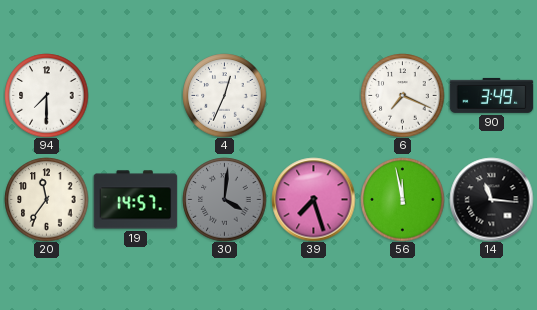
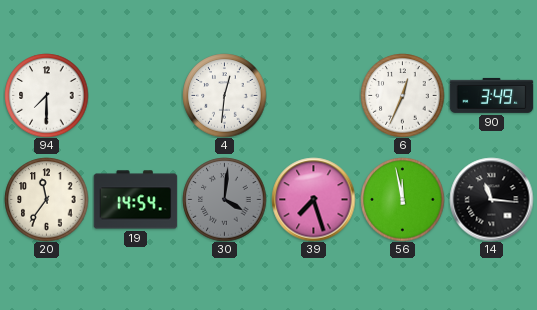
4: 12:34 -> 12:31 (224, 95)
6: 7:19 -> 12:34 (402, 95)
19: 14:57 -> 14:54 (135, 200)
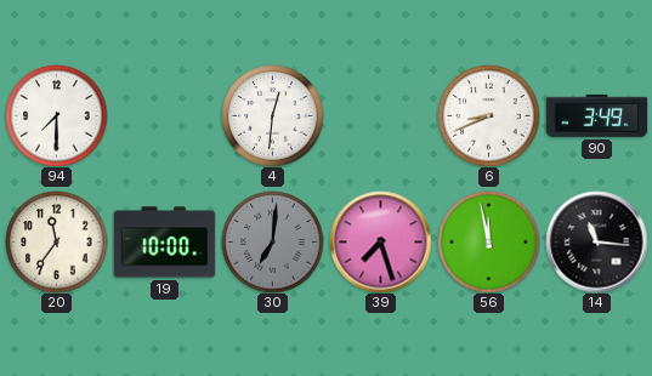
6: 12:34 -> 8:41 (488, 115)
19: 14:54 -> 10:00 (164, 243)
30: 4:01 -> 7:01 (272, 241)
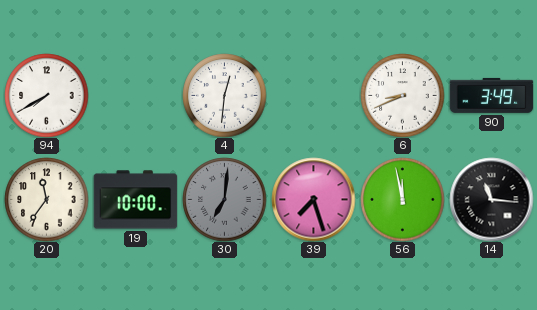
94: 7:30 -> 7:40 (46, 95)
